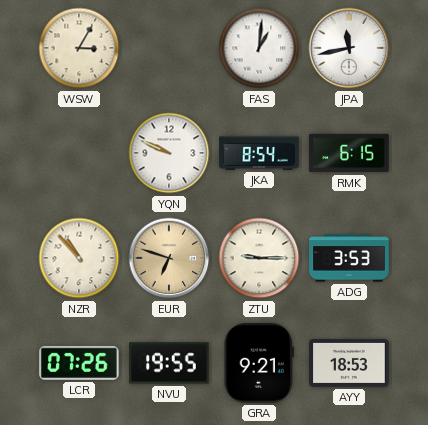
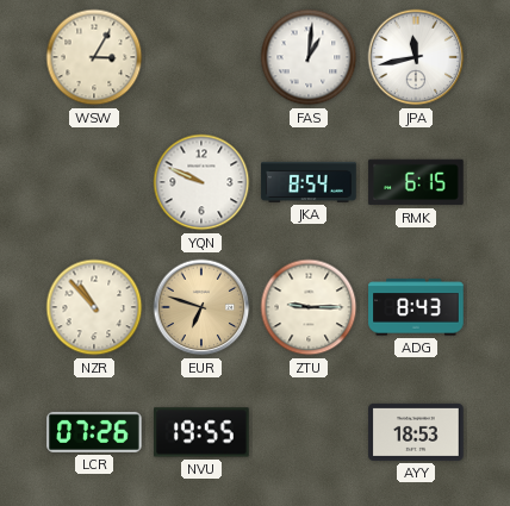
ADG: 3:53 -> 8:43 (416, 307)
GRA: 9:21 -> none (259, 363)
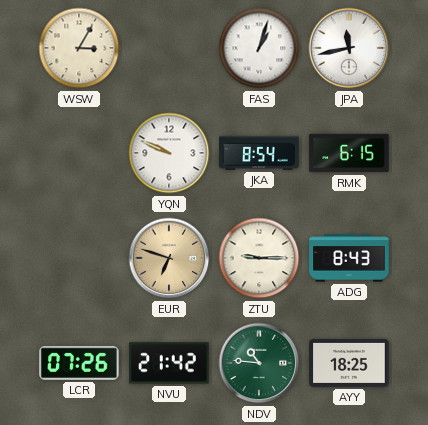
FAS: 1:01 -> 1:03 (259, 48)
NZR: 10:53 -> none (94, 307)
NVU: 19:55 -> 21:42 (169, 363)
NDV: none -> 10:46 (259, 363)
AYY: 18:53 -> 18:25 (349, 363)
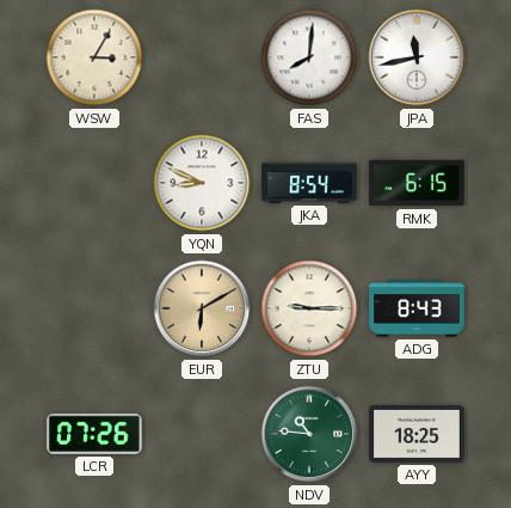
FAS: 1:03 -> 8:01 (309, 57)
YQN: 9:49 -> 8:49 (202, 183)
EUR: 6:48 -> 6:10 (202, 308)
NVU: 21:42 -> none (169, 363)
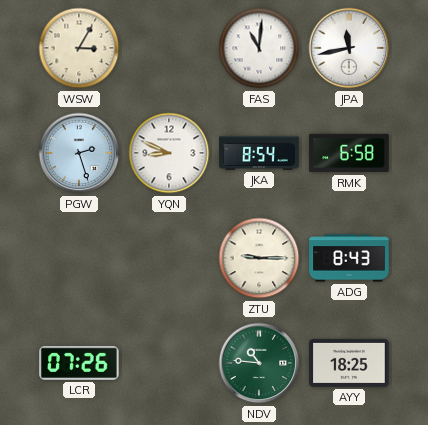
FAS: 8:01 -> 11:01 (259, 48)
PGW: none -> 2:27 (79, 153)
RMK: 6:15 -> 6:58 (349, 153)
EUR: 6:10 -> none (202, 308)
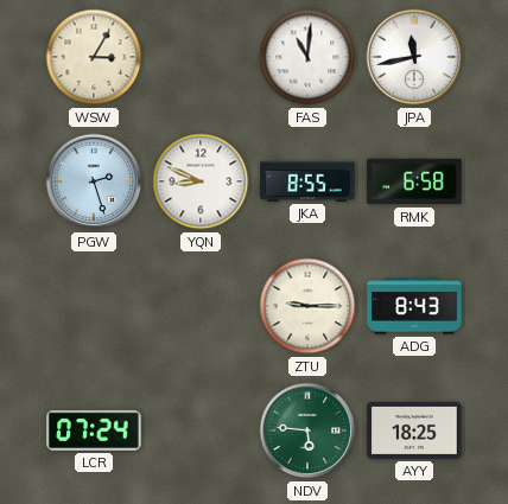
JKA: 8:54 -> 8:55 (307, 181)
LCR: 07:26 -> 07:24 (94, 430)
NDV: 10:46 -> 5:46 (307, 430)
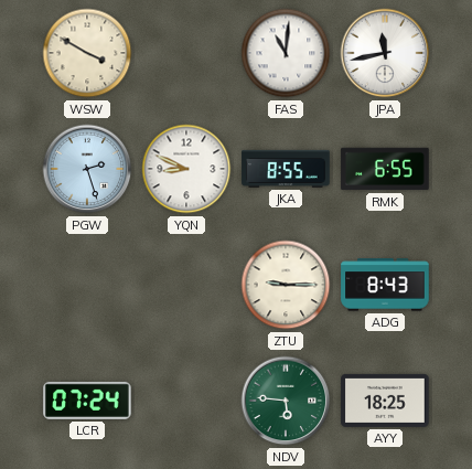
WSW: 3:05 -> 3:50 (87, 53)
RMK: 6:58 -> 6:55 (385, 169)
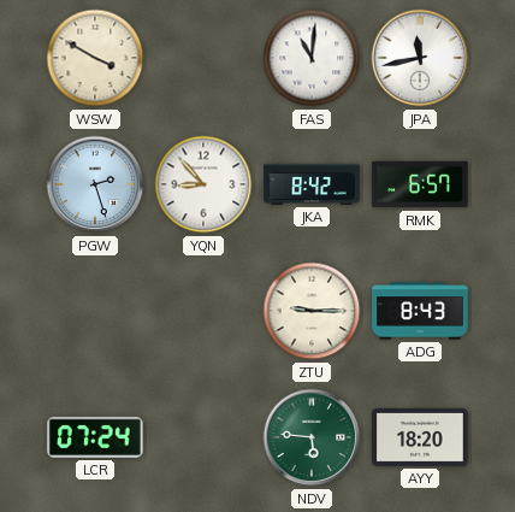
YQN: 8:49 -> 8:53 (203, 184)
JKA: 8:55 -> 8:42 (312, 184)
RMK: 6:55 -> 6:57 (420, 184)
AYY: 18:25 -> 18:20 (420, 437)
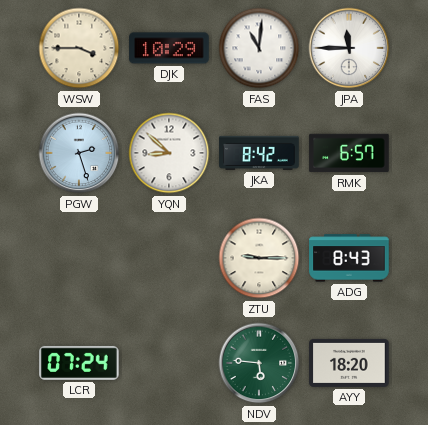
WSW: 3:50 -> 3:45 (79, 48)
DJK: none -> 10:29 (169, 48)
JPA: 11:43 -> 11:45 (349, 48)
YQN: 8:53 -> 8:52 (169, 153)
